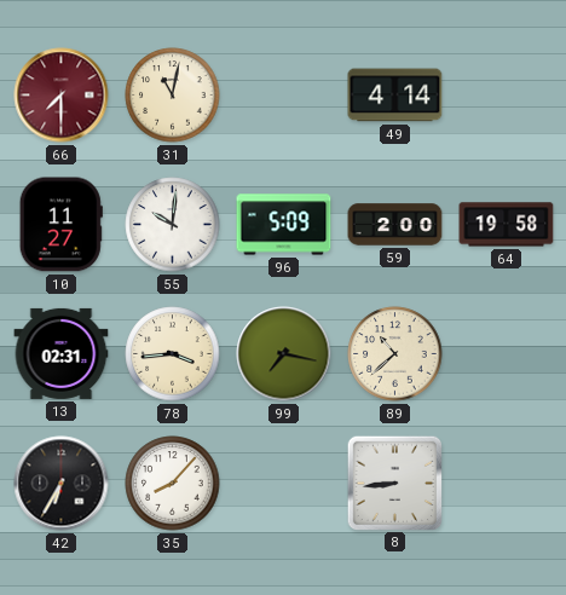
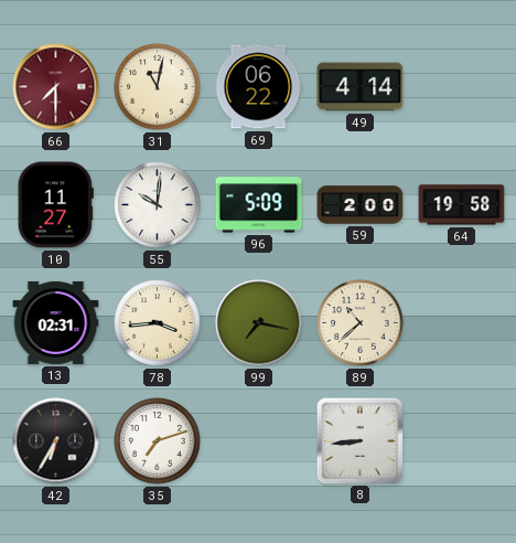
69: none -> 06:22 (258, 87)
35: 8:07 -> 7:12 (158, 441)
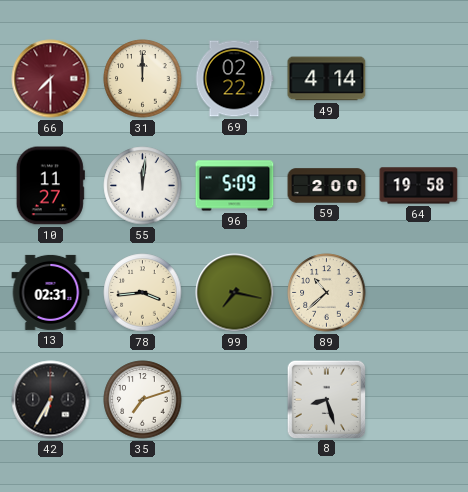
31: 11:02 -> 12:00 (143, 79)
69: 06:22 -> 02:22 (234, 79)
55: 10:01 -> 12:01 (143, 186)
8: 8:44 -> 8:27 (326, 399)
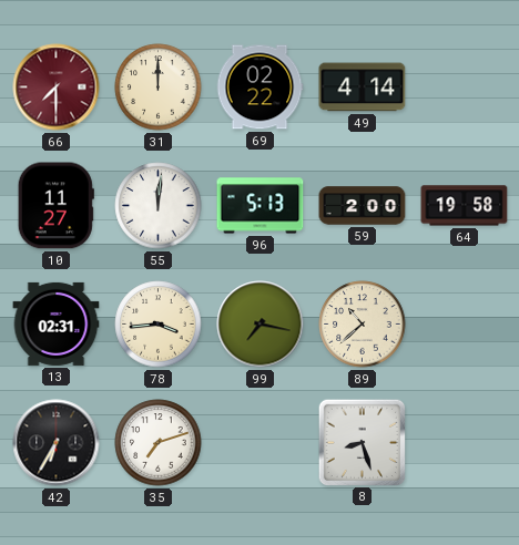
96: 5:09 -> 5:13 (261, 206)
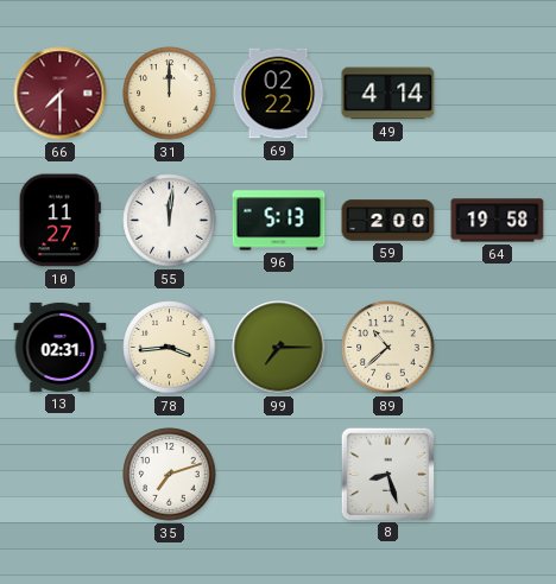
99: 7:17 -> 7:15 (279, 348)
42: 6:35 -> none (57, 443)
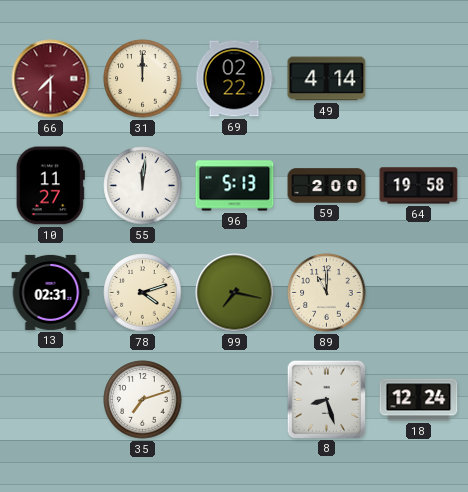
78: 3:44 -> 4:12 (143, 293)
99: 7:15 -> 7:17 (235, 293)
89: 10:38 -> 11:00 (327, 293)
18: none -> 12:24 (419, 400)
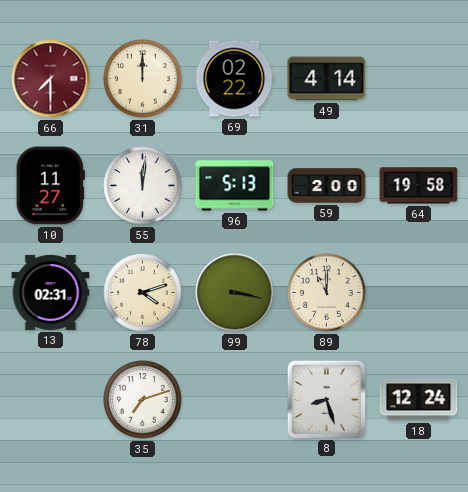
99: 7:17 -> 3:17 (235, 293)
